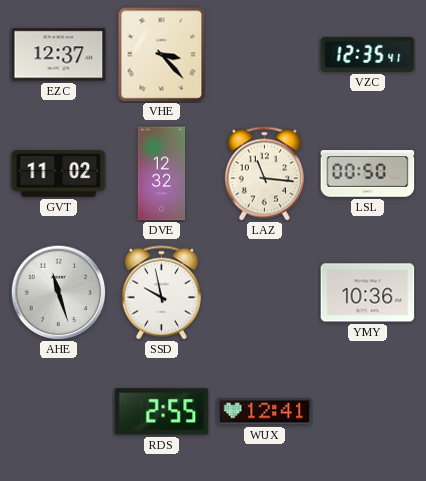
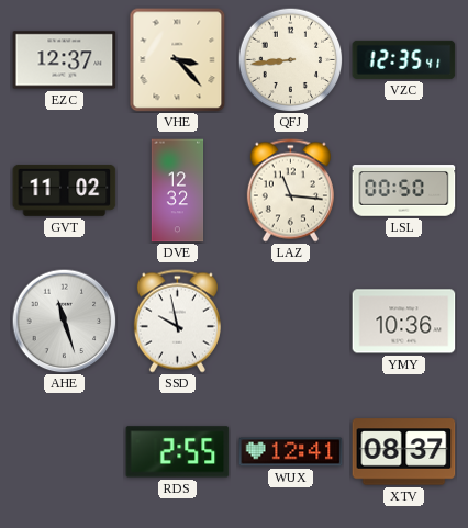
QFJ: none -> 8:44 (290, 59)
XTV: none -> 08:37 (404, 452)
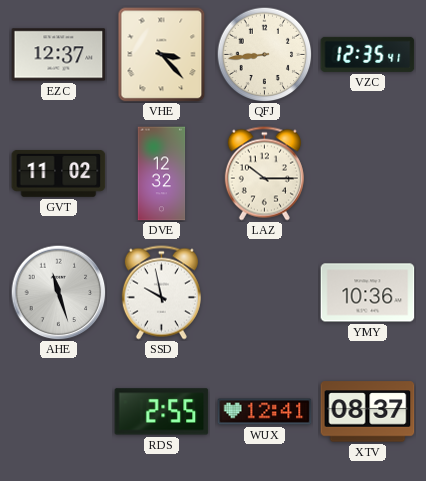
LAZ: 11:16 -> 10:15 (264, 174)
LSL: 00:50 -> none (404, 191)
